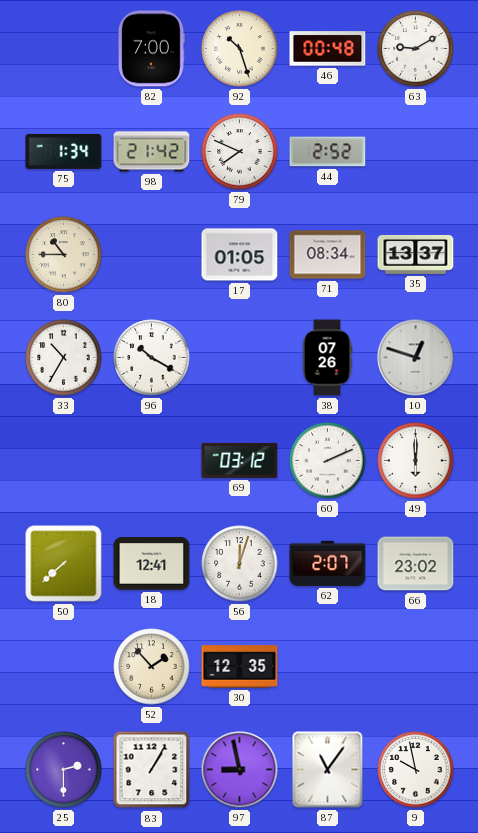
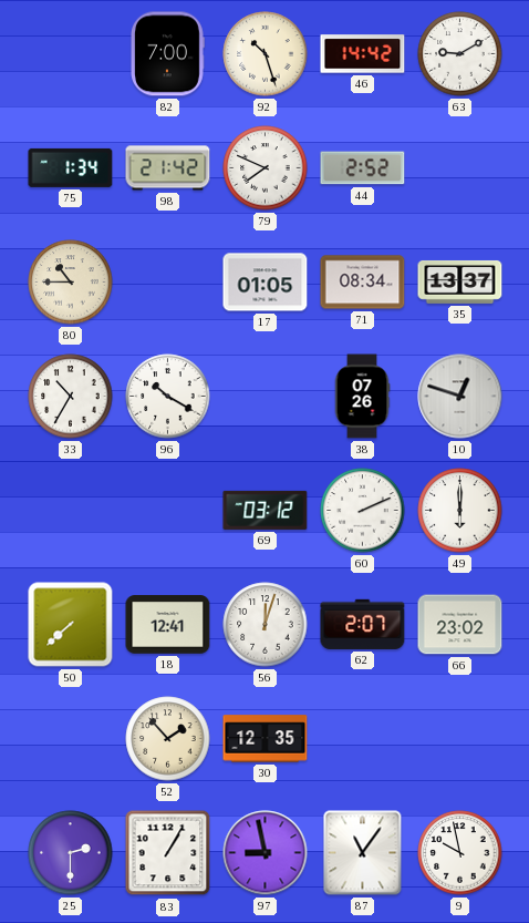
46: 00:48 -> 14:42 (363, 54)
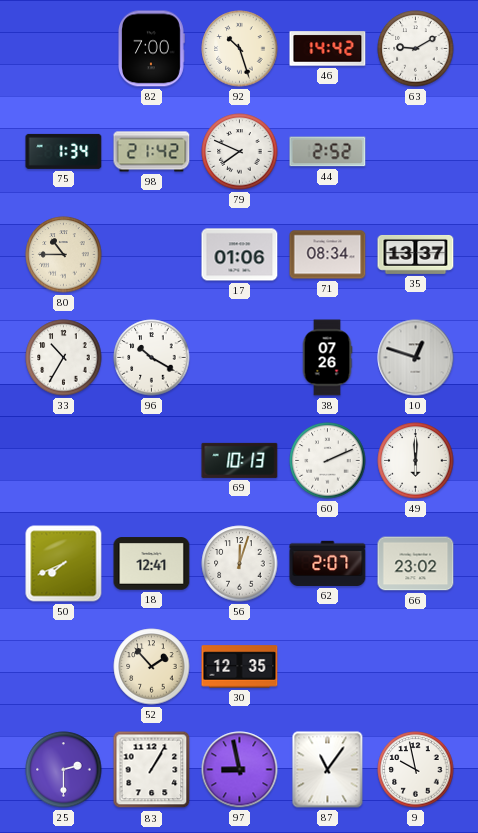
17: 01:05 -> 01:06 (240, 255)
69: 03:12 -> 10:13 (240, 460)
50: 7:38 -> 7:41 (64, 564)
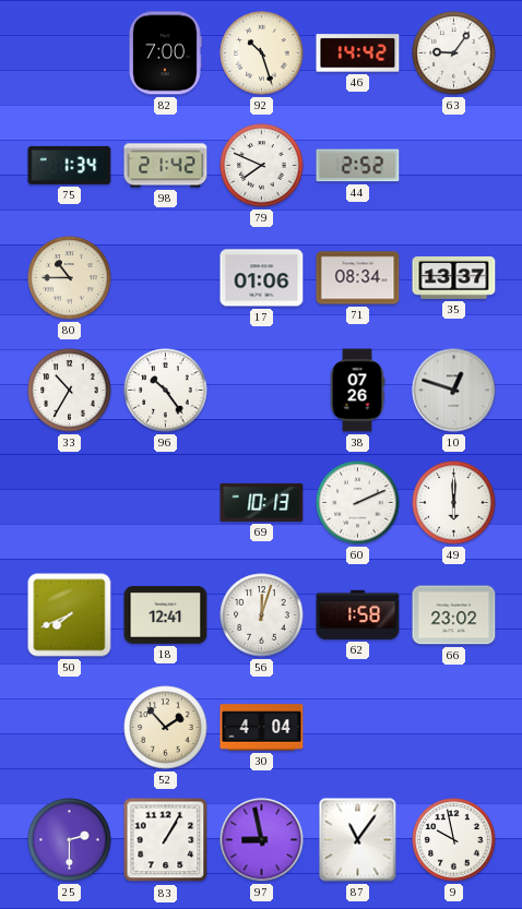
63: 9:10 -> 9:06 (454, 53)
96: 10:20 -> 10:24 (166, 391)
62: 2:07 -> 1:58 (358, 614)
30: 12:35 -> 4:04 (262, 728)
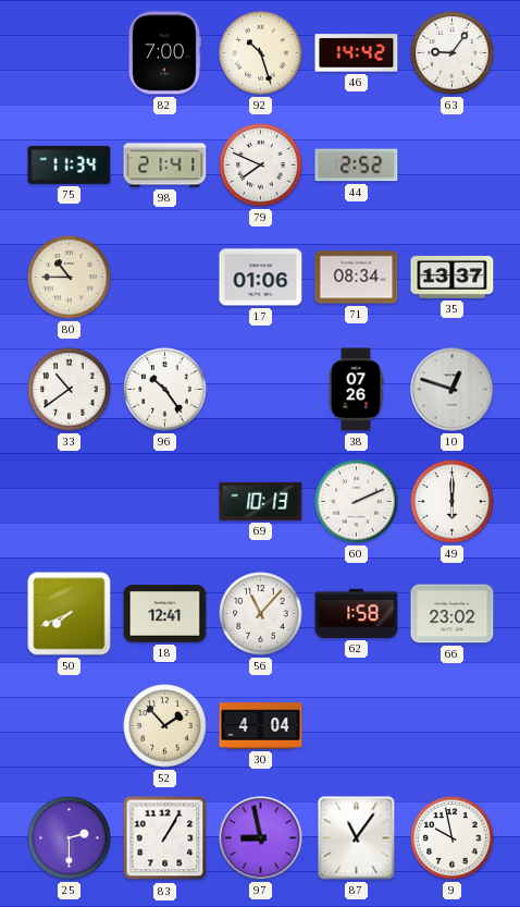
75: 1:34 -> 11:34 (70, 164)
98: 21:42 -> 21:41 (165, 166)
33: 10:35 -> 10:39 (70, 390)
56: 12:03 -> 11:07 (261, 614)
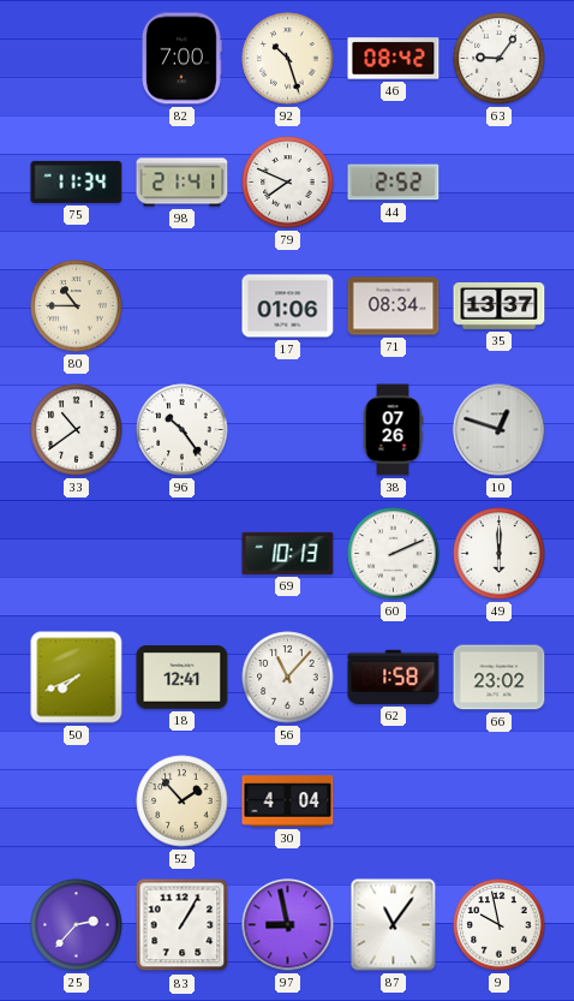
46: 14:42 -> 08:42 (394, 59)
25: 2:30 -> 2:37 (77, 925)
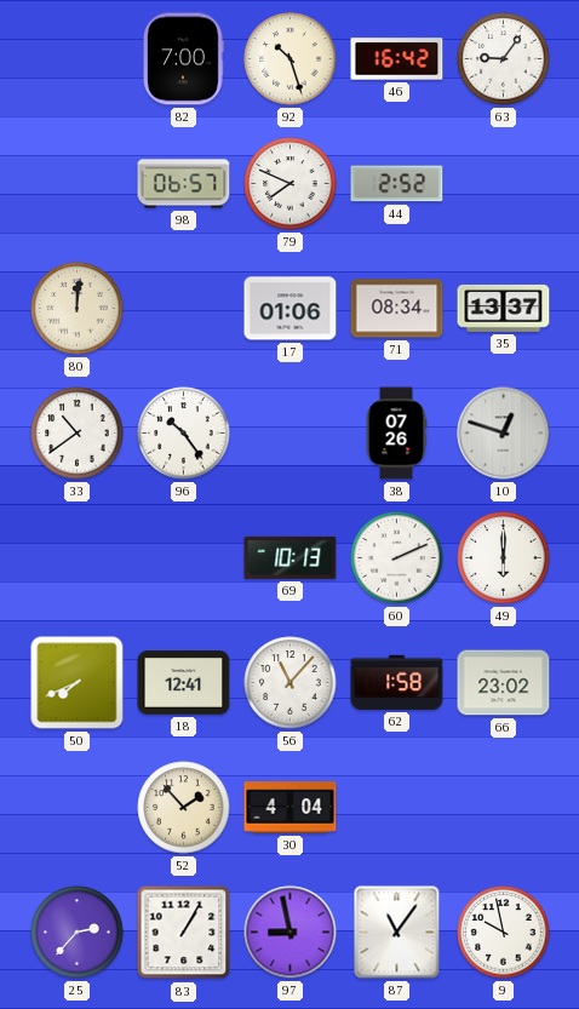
46: 08:42 -> 16:42 (397, 59)
75: 11:34 -> none (77, 181)
98: 21:41 -> 06:57 (184, 184)
80: 10:45 -> 12:01 (78, 309)
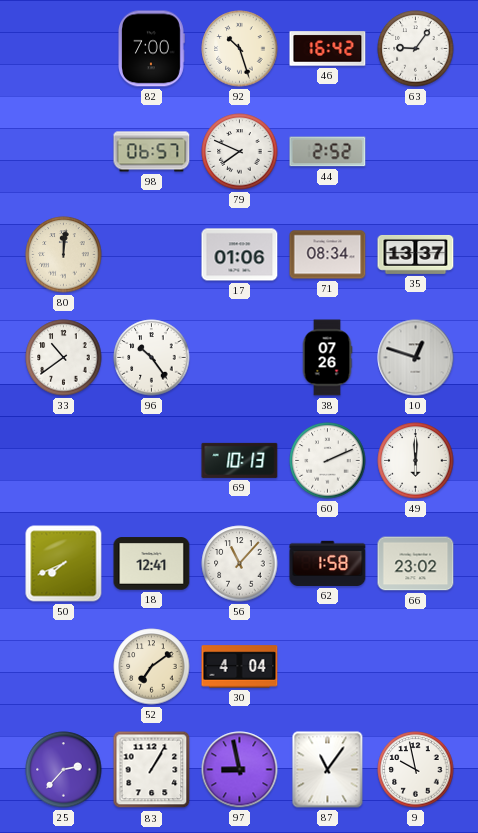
52: 1:53 -> 7:09 (152, 667)
